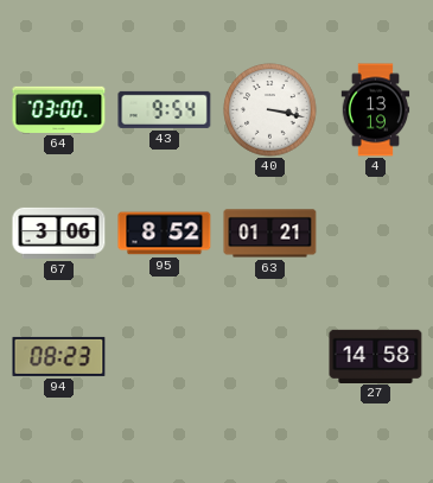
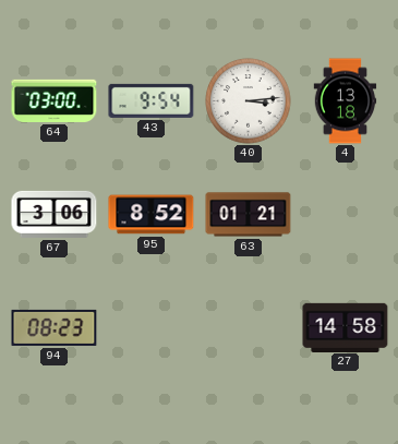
40: 3:17 -> 3:14 (249, 101)
4: 13:19 -> 13:18 (346, 101)
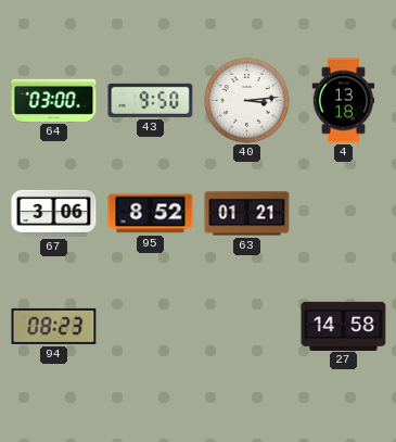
43: 9:54 -> 9:50 (151, 100)
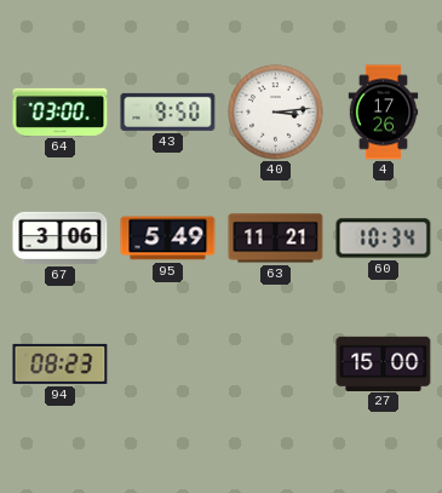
4: 13:18 -> 17:26 (384, 113)
95: 8:52 -> 5:49 (168, 239)
63: 01:21 -> 11:21 (276, 239)
60: none -> 10:34 (384, 239)
27: 14:58 -> 15:00 (384, 363)
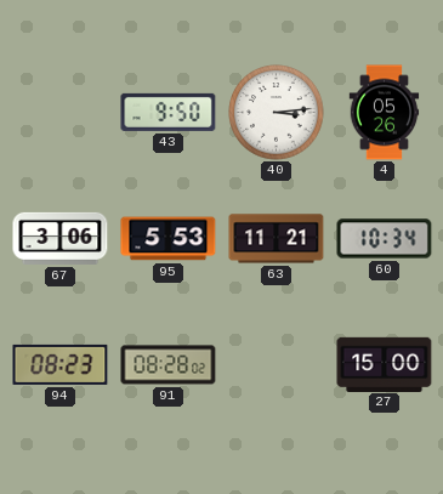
64: 03:00 -> none (61, 111)
4: 17:26 -> 05:26 (385, 113)
95: 5:49 -> 5:53 (169, 239)
91: none -> 08:28 (169, 365)
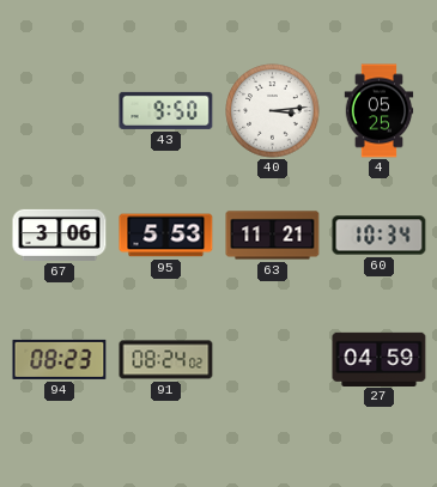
4: 05:26 -> 05:25 (380, 111)
91: 08:28 -> 08:24 (166, 360)
27: 15:00 -> 04:59 (380, 359)
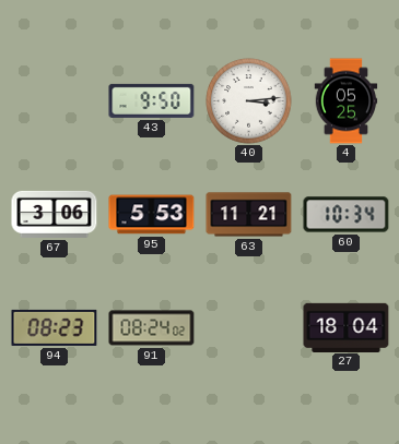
27: 04:59 -> 18:04 (347, 327)
